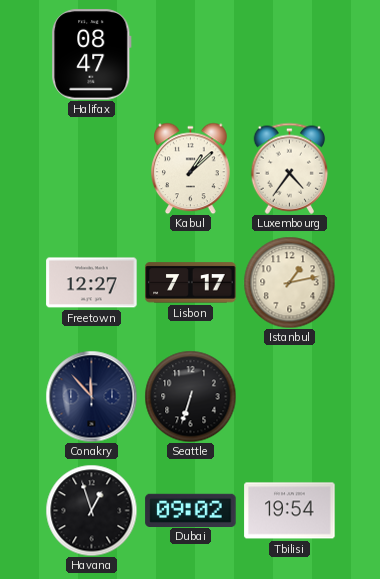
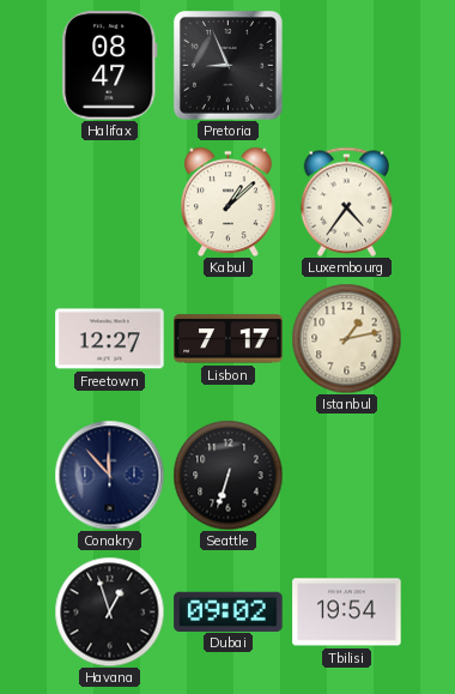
Pretoria: none -> 8:56 (227, 65)
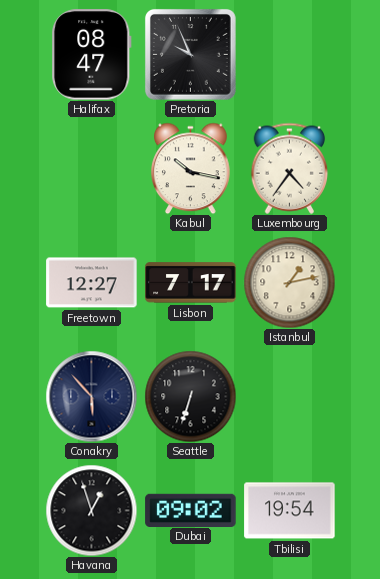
Pretoria: 8:56 -> 9:56 (190, 54)
Kabul: 1:08 -> 10:17 (191, 168)
Conakry: 11:53 -> 5:53 (91, 396)
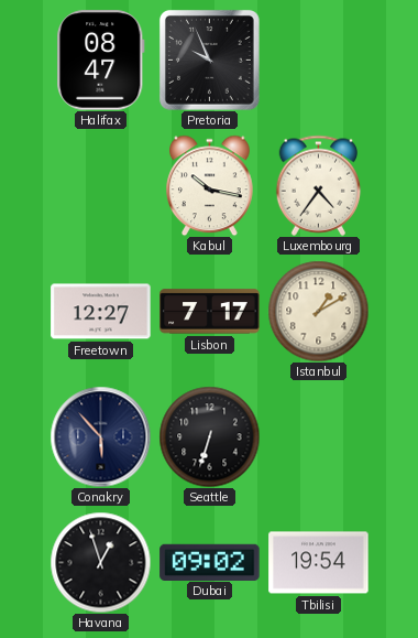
Istanbul: 1:13 -> 1:10 (318, 311)
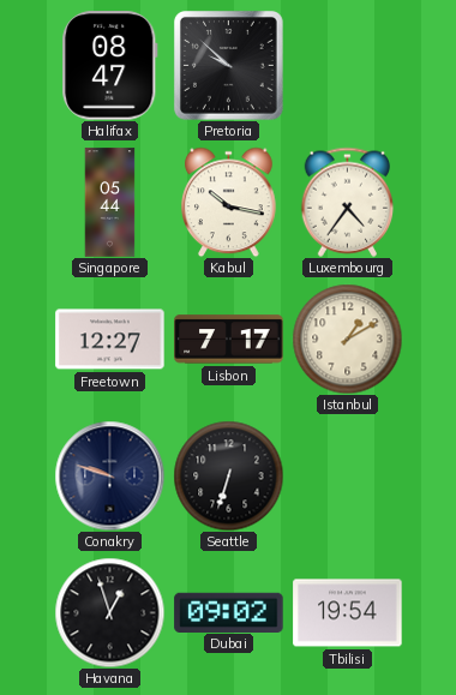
Pretoria: 9:56 -> 9:52 (228, 65)
Singapore: none -> 05:44 (110, 203)
Conakry: 5:53 -> 9:48 (109, 475)
